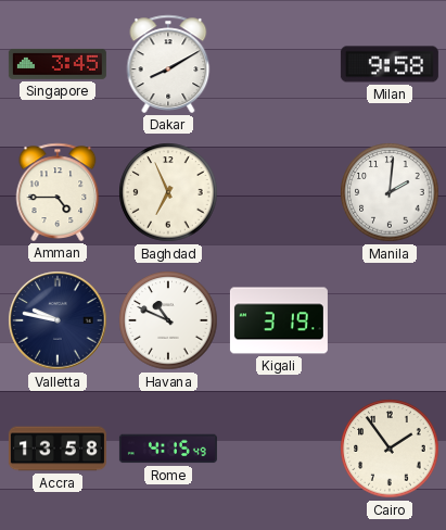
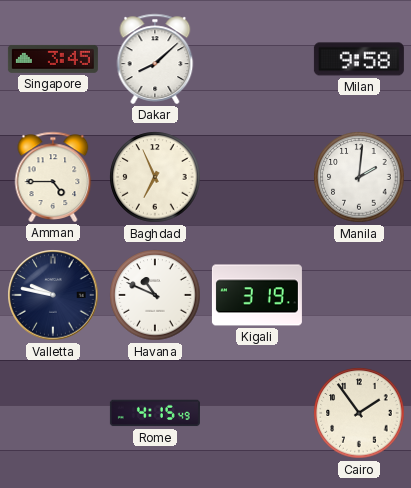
Dakar: 8:10 -> 8:08 (155, 59)
Accra: 13:58 -> none (58, 449)
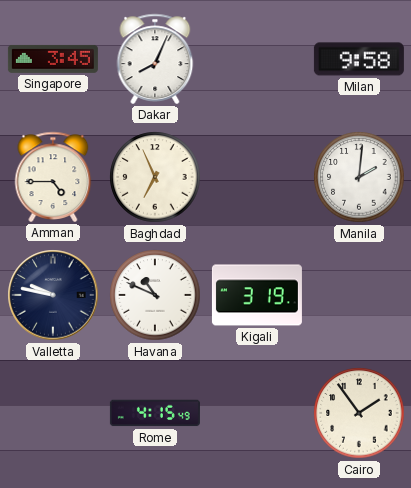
Dakar: 8:08 -> 8:04 (155, 59)
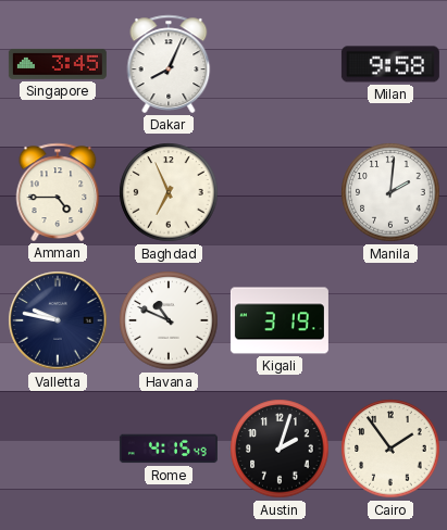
Austin: none -> 2:03 (280, 449)
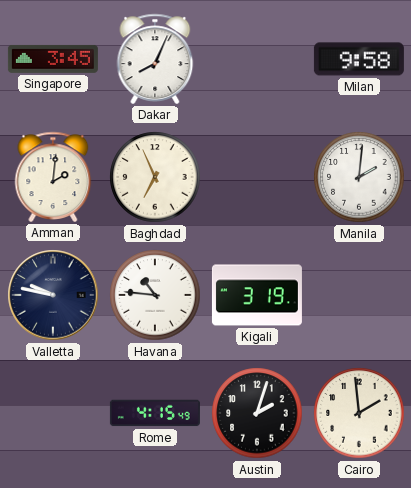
Amman: 4:45 -> 2:01 (53, 177)
Havana: 10:49 -> 10:46 (155, 295)
Cairo: 1:54 -> 1:59 (359, 413)
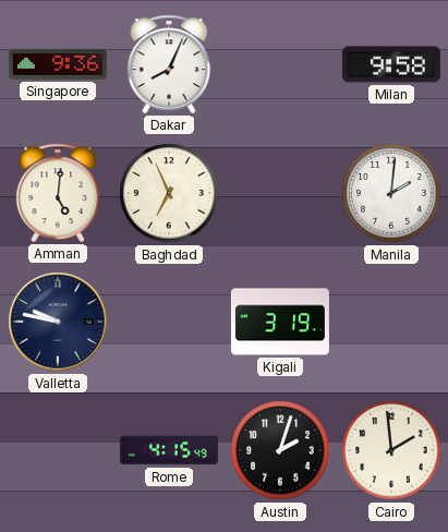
Singapore: 3:45 -> 9:36 (58, 64)
Amman: 2:01 -> 5:01 (58, 193)
Havana: 10:46 -> none (155, 295)
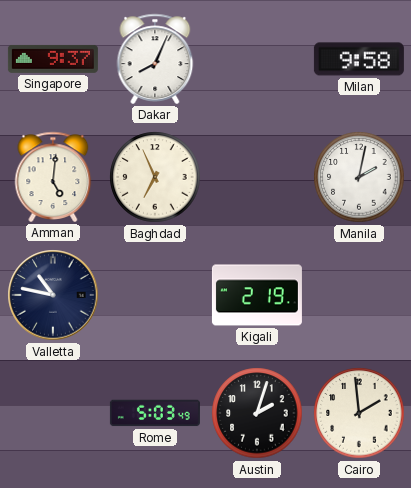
Singapore: 9:36 -> 9:37 (53, 59)
Manila: 2:01 -> 2:02 (359, 177)
Valletta: 9:47 -> 10:47 (53, 295)
Kigali: 3:19 -> 2:19 (257, 295)
Rome: 4:15 -> 5:03 (155, 413)
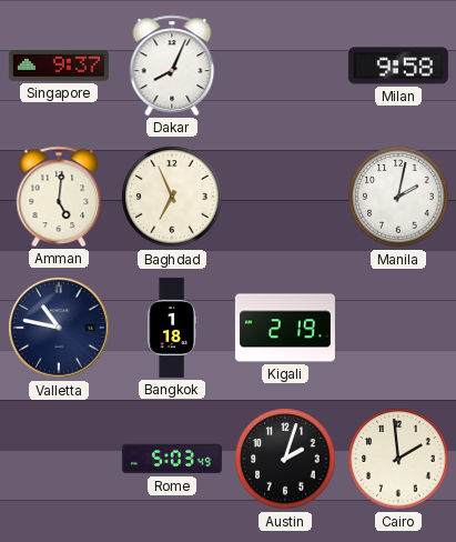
Bangkok: none -> 1:18 (172, 328)
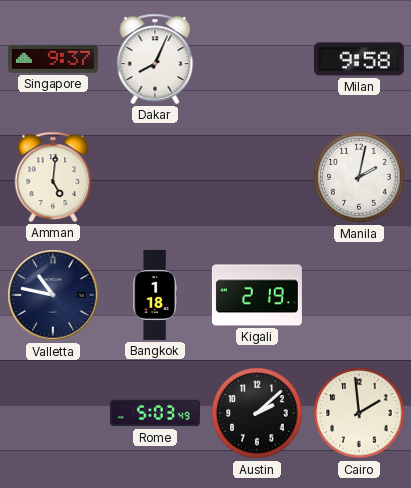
Baghdad: 6:56 -> none (172, 197)
Austin: 2:03 -> 2:08 (257, 413)
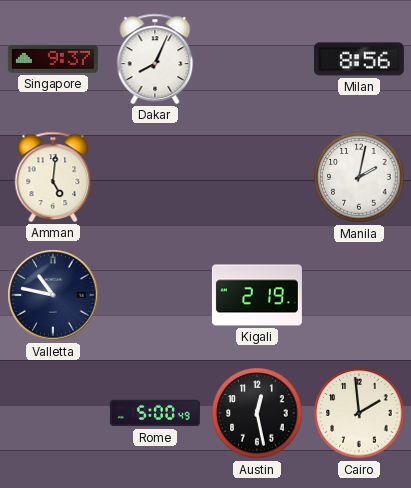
Milan: 9:58 -> 8:56 (359, 59)
Bangkok: 1:18 -> none (155, 295)
Rome: 5:03 -> 5:00 (155, 413)
Austin: 2:08 -> 12:28 (257, 413)
